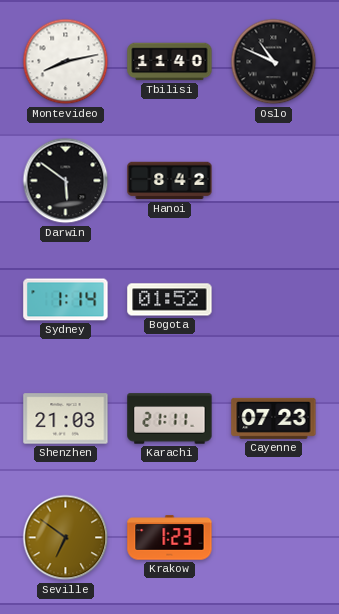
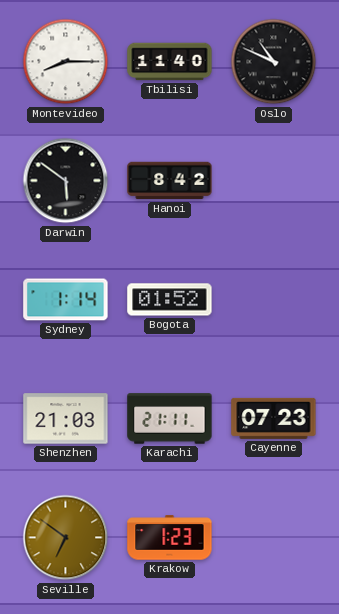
Montevideo: 8:13 -> 8:15 (66, 62)
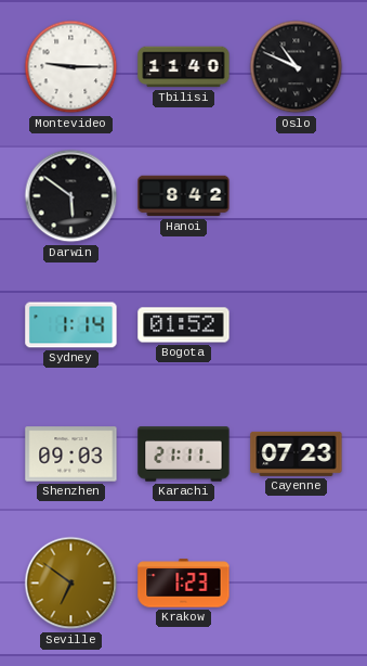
Montevideo: 8:15 -> 9:15 (71, 67)
Shenzhen: 21:03 -> 09:03 (71, 454)
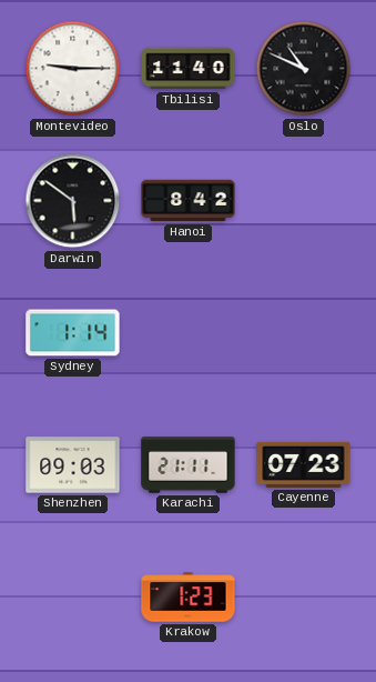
Bogota: 01:52 -> none (184, 325)
Seville: 6:51 -> none (71, 584)
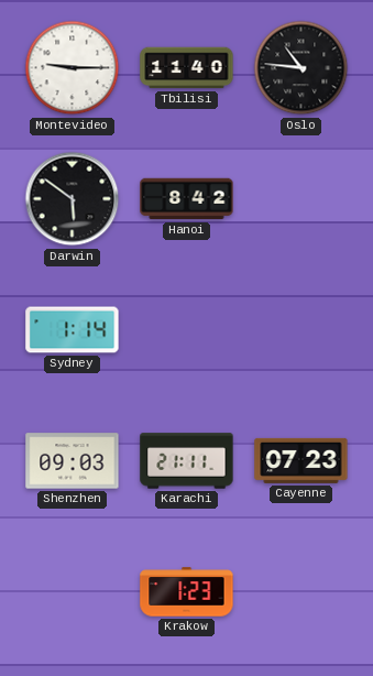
Oslo: 10:49 -> 10:46 (301, 68)
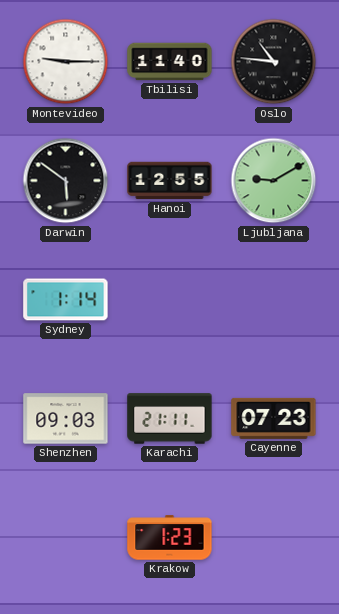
Hanoi: 8:42 -> 12:55 (170, 181)
Ljubljana: none -> 9:10 (274, 181)
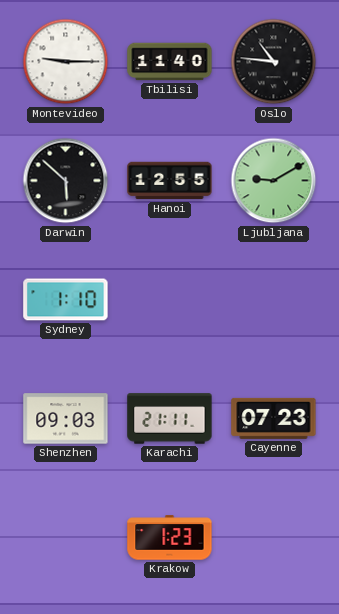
Darwin: 5:51 -> 5:52 (66, 181)
Sydney: 1:14 -> 1:10 (66, 300)
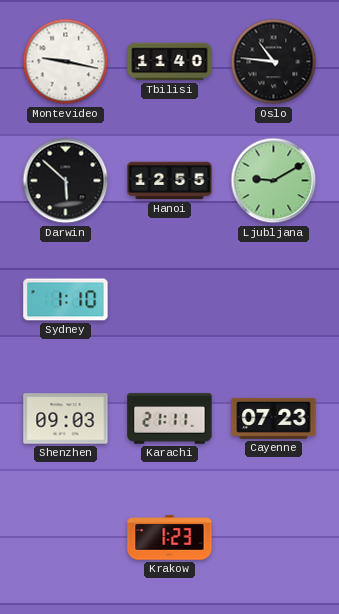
Montevideo: 9:15 -> 9:17 (66, 62)
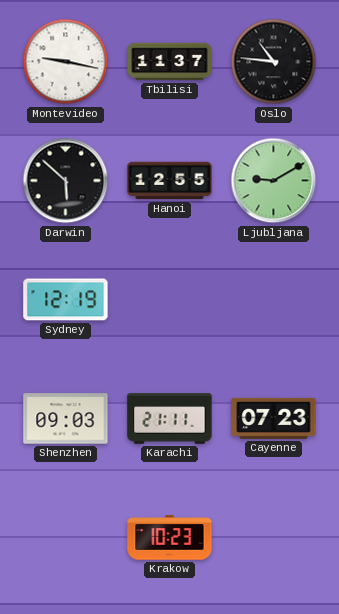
Tbilisi: 11:40 -> 11:37 (170, 62)
Sydney: 1:10 -> 12:19 (66, 300)
Krakow: 1:23 -> 10:23 (170, 538)
